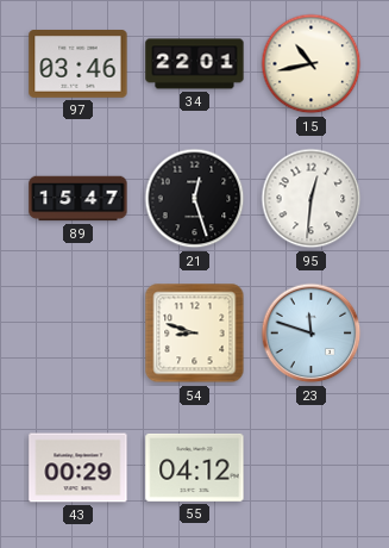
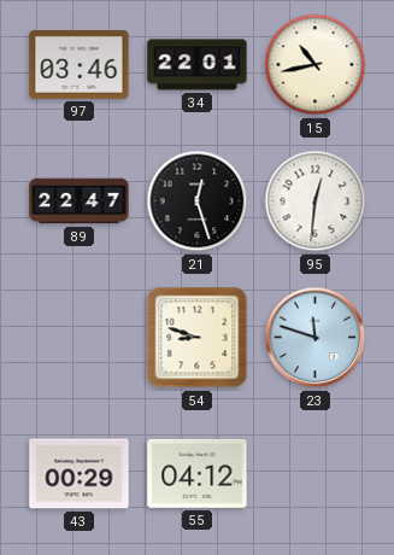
89: 15:47 -> 22:47 (80, 201)
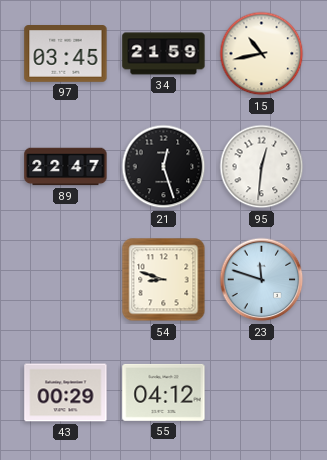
97: 03:46 -> 03:45 (66, 54)
34: 22:01 -> 21:59 (164, 54)
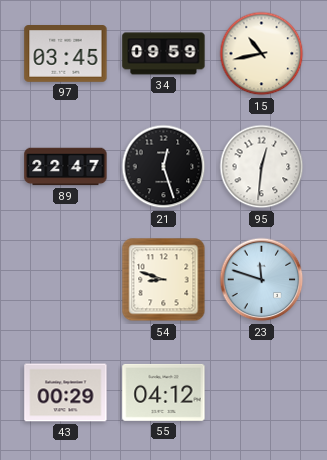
34: 21:59 -> 09:59 (164, 54)
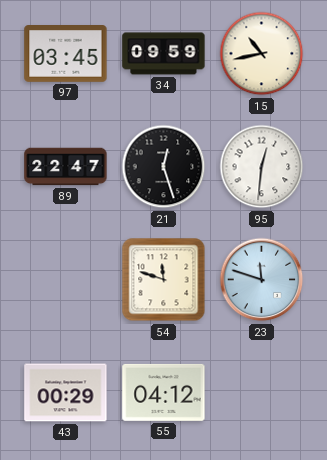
54: 8:48 -> 11:48 (164, 280)
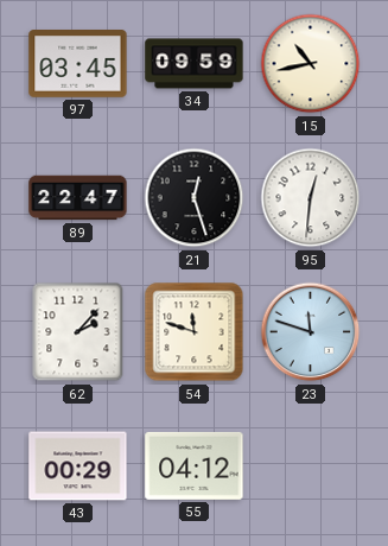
62: none -> 2:07 (78, 332)
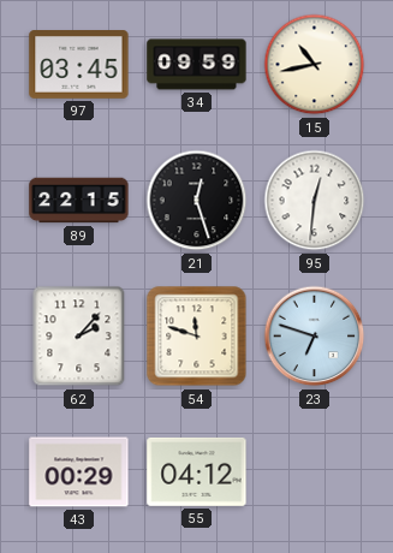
89: 22:47 -> 22:15 (79, 201)
23: 11:48 -> 6:48 (315, 337)
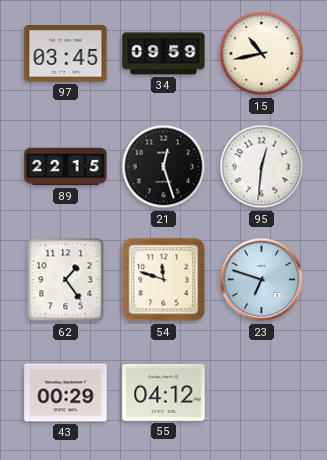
62: 2:07 -> 1:24 (66, 280)
